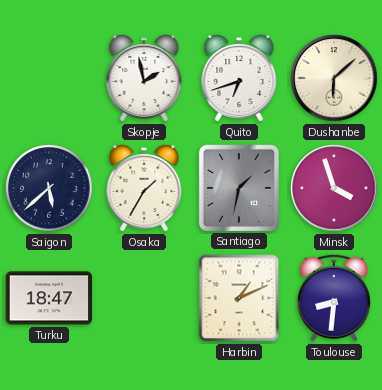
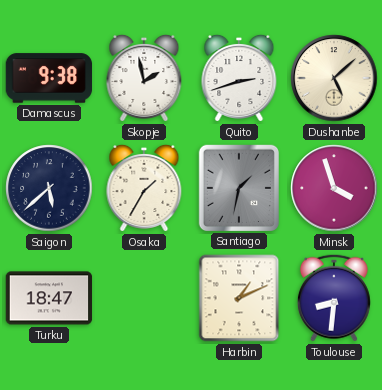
Damascus: none -> 9:38 (49, 78)
Quito: 6:42 -> 2:42 (239, 78)
Dushanbe: 6:08 -> 5:08 (334, 78)
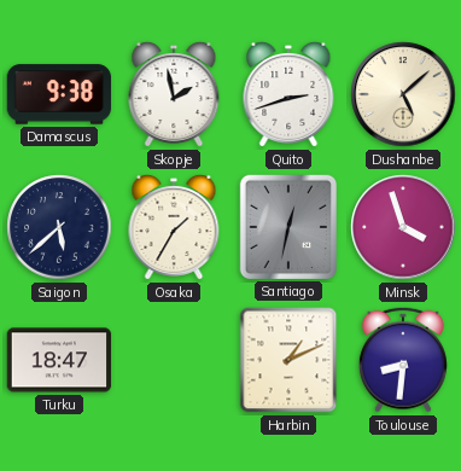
Santiago: 1:32 -> 12:32 (287, 226)
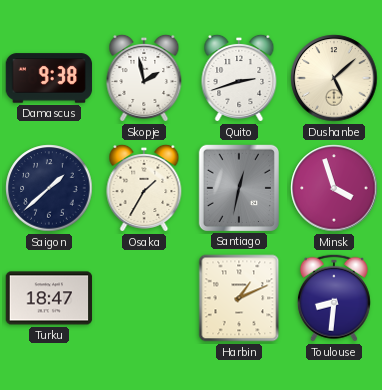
Saigon: 5:38 -> 1:38 (49, 188)
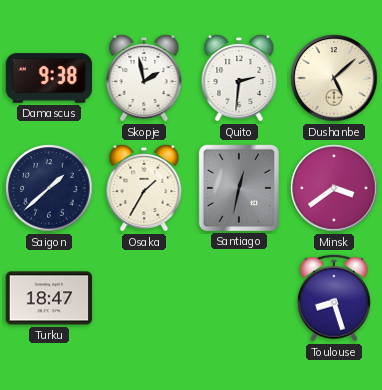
Quito: 2:42 -> 2:31 (239, 78)
Minsk: 3:57 -> 3:39 (334, 188)
Harbin: 1:11 -> none (239, 298)
Toulouse: 8:31 -> 8:27 (334, 298)
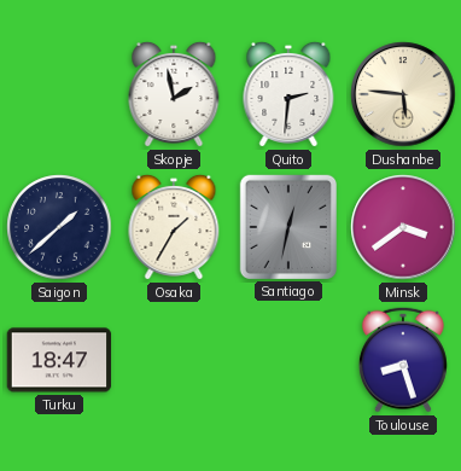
Damascus: 9:38 -> none (49, 78)
Dushanbe: 5:08 -> 5:46 (403, 94)
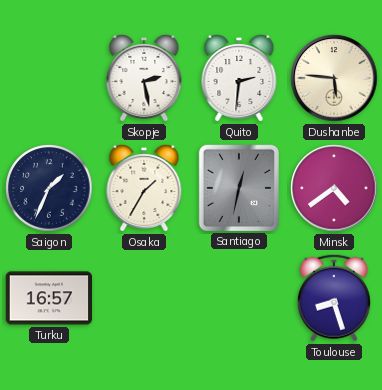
Skopje: 1:58 -> 2:28 (144, 78)
Saigon: 1:38 -> 1:34 (49, 188)
Minsk: 3:39 -> 4:39 (334, 188)
Turku: 18:47 -> 16:57 (49, 298)
